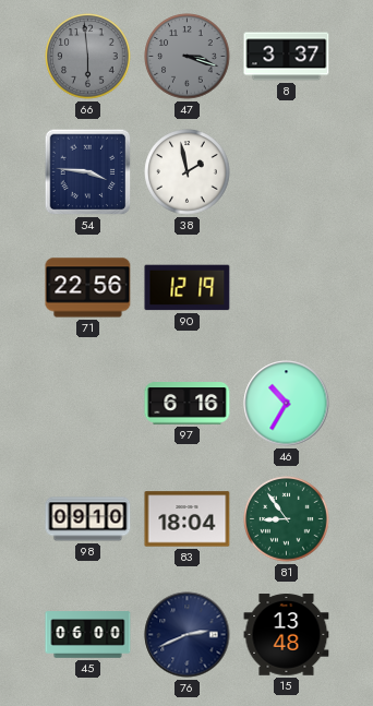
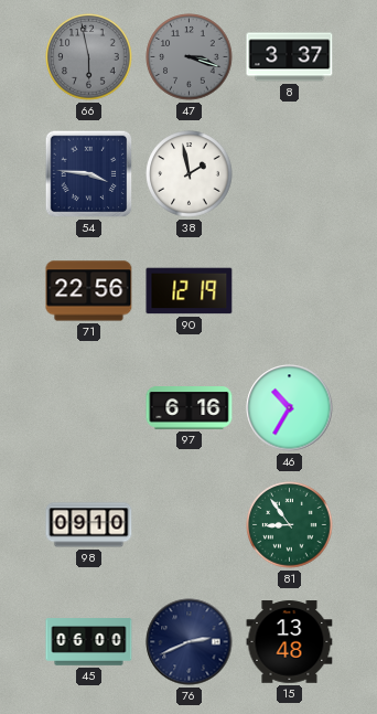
66: 5:59 -> 5:58 (89, 57)
83: 18:04 -> none (188, 519)
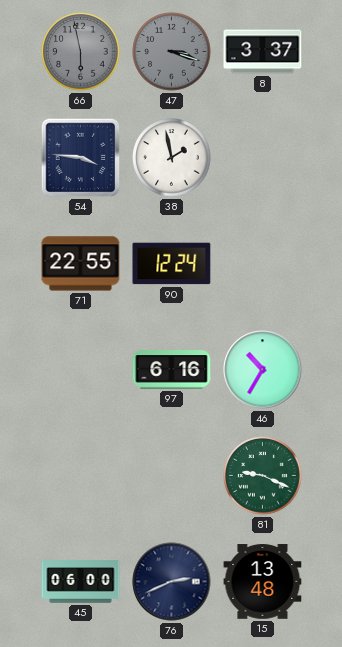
71: 22:56 -> 22:55 (81, 264)
90: 12:19 -> 12:24 (172, 264)
98: 09:10 -> none (89, 525)
81: 8:54 -> 9:19 (263, 476)
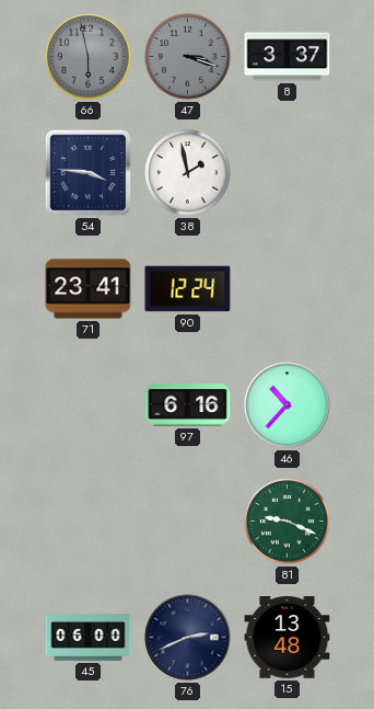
71: 22:55 -> 23:41 (89, 289)
46: 10:35 -> 10:37 (288, 405)
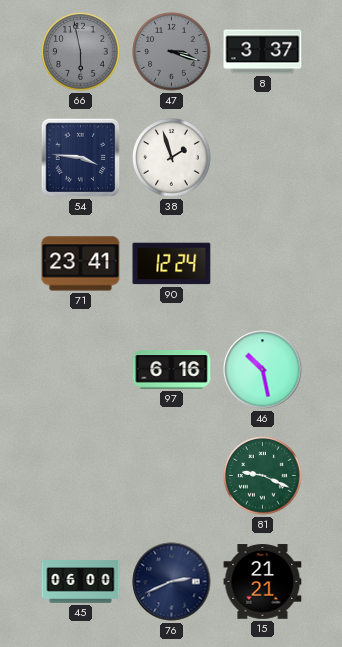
38: 1:58 -> 1:57 (172, 158)
46: 10:37 -> 10:28 (263, 370)
15: 13:48 -> 21:21 (263, 582)
